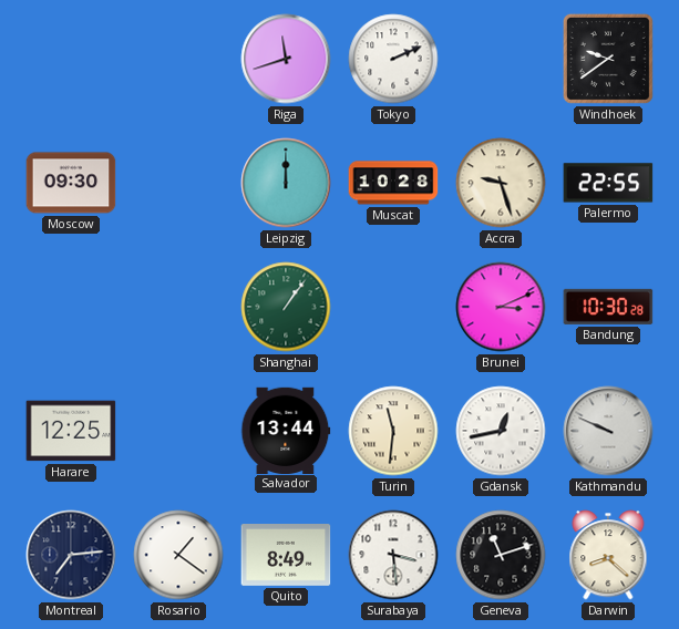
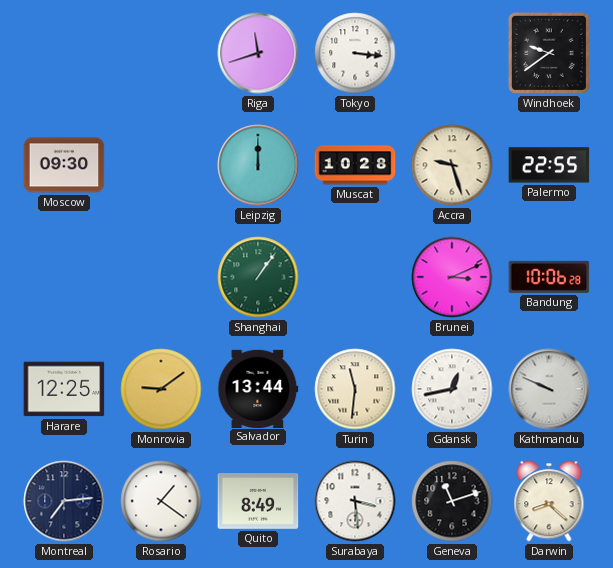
Tokyo: 2:11 -> 3:16 (355, 53)
Bandung: 10:30 -> 10:06 (549, 277)
Monrovia: none -> 9:09 (161, 389)
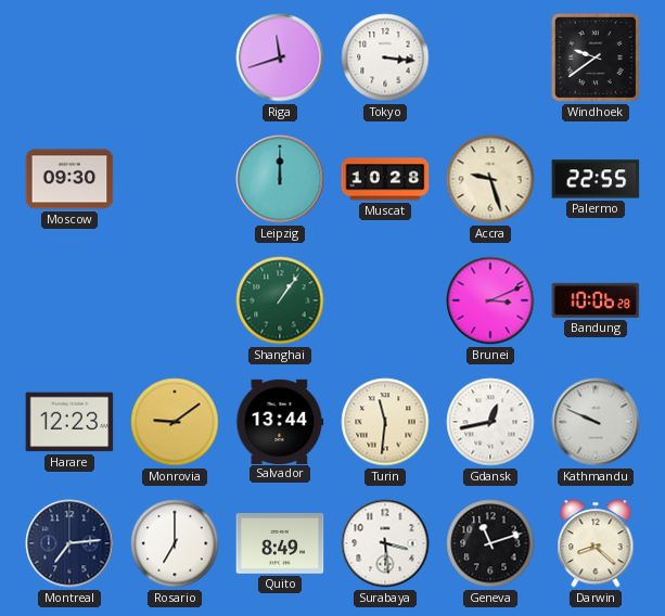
Harare: 12:25 -> 12:23 (69, 422)
Rosario: 1:21 -> 7:00 (175, 543)
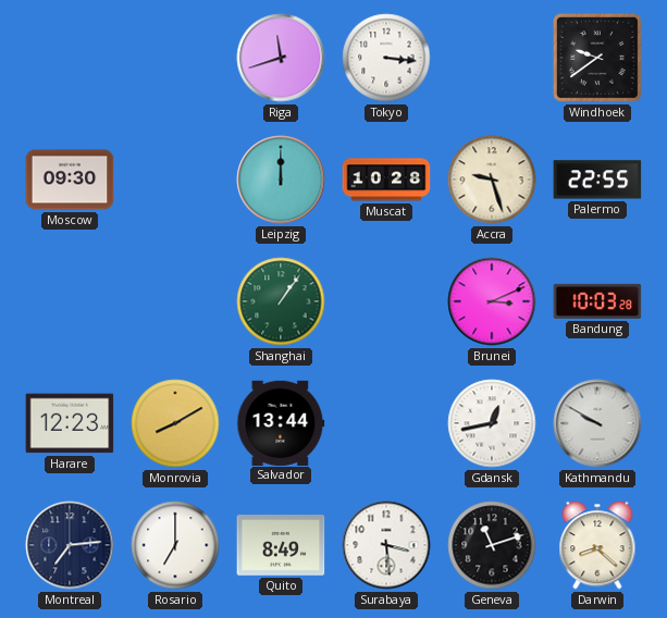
Bandung: 10:06 -> 10:03 (597, 301)
Monrovia: 9:09 -> 8:10 (175, 423)
Turin: 11:31 -> none (385, 422)
Kathmandu: 9:49 -> 9:50 (597, 423)
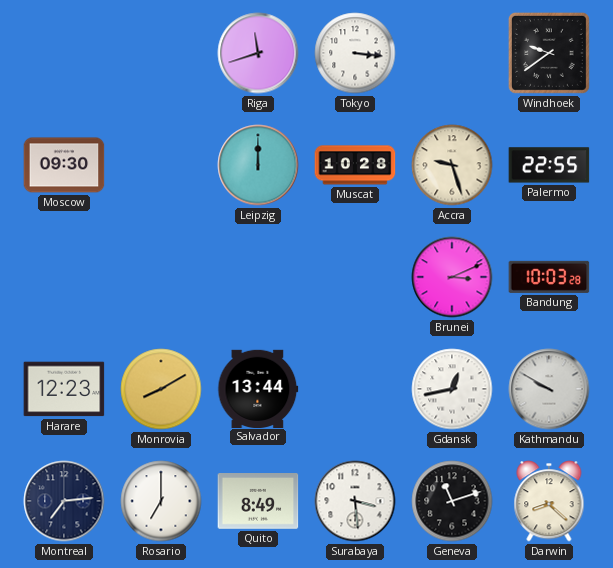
Shanghai: 1:06 -> none (281, 301)
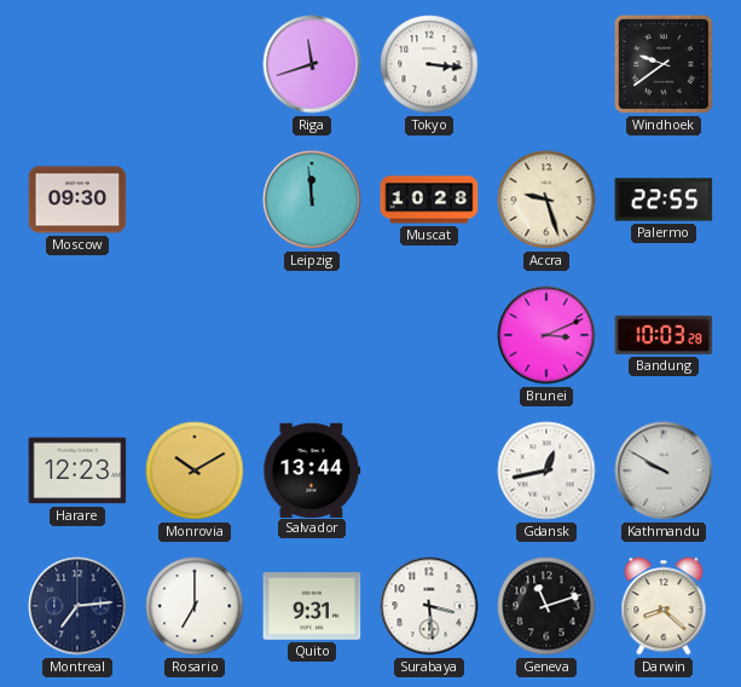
Leipzig: 12:00 -> 11:59 (312, 200)
Monrovia: 8:10 -> 10:10 (195, 470)
Quito: 8:49 -> 9:31 (312, 607)
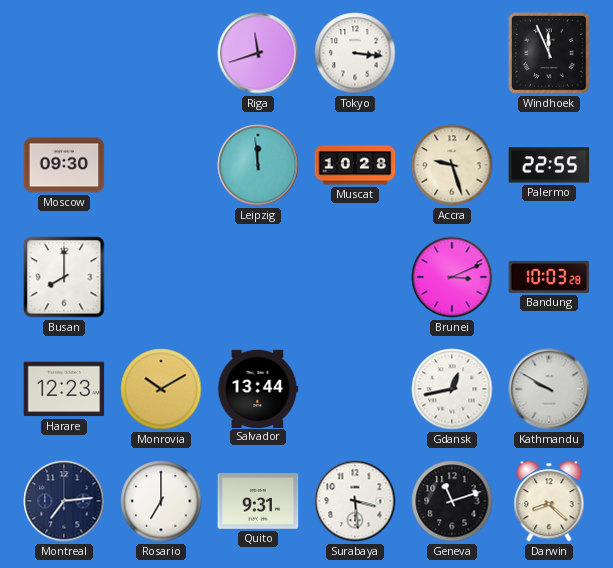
Windhoek: 9:39 -> 11:56 (549, 53)
Busan: none -> 8:00 (64, 277)
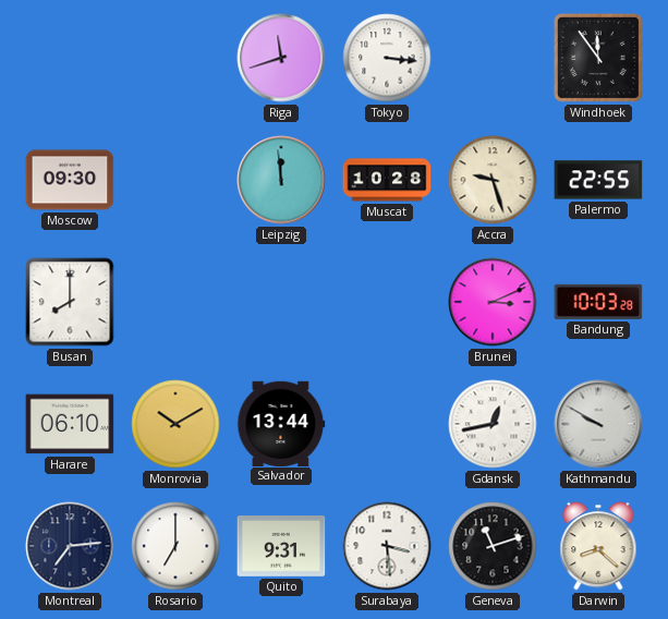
Windhoek: 11:56 -> 11:54 (598, 58)
Harare: 12:23 -> 06:10 (70, 424)
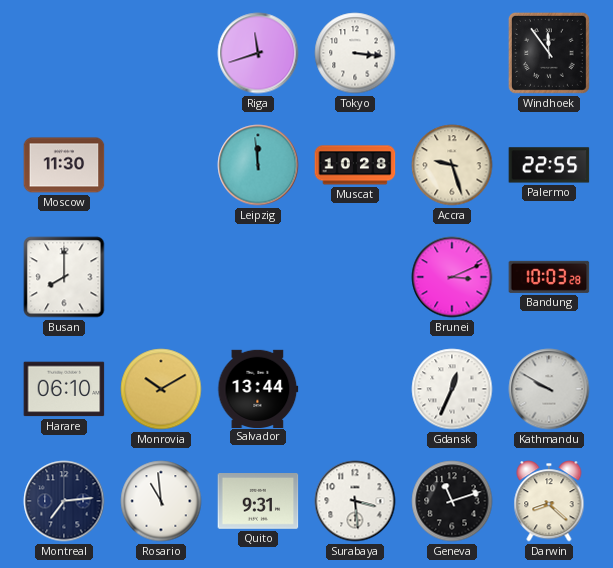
Moscow: 09:30 -> 11:30 (64, 165)
Gdansk: 12:43 -> 12:34 (452, 389)
Rosario: 7:00 -> 10:59 (161, 501)
